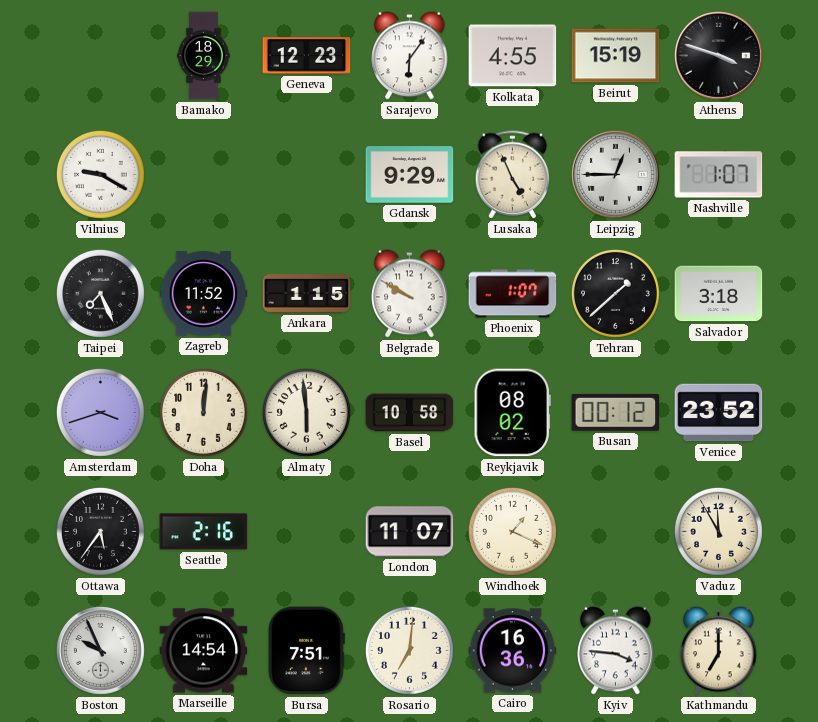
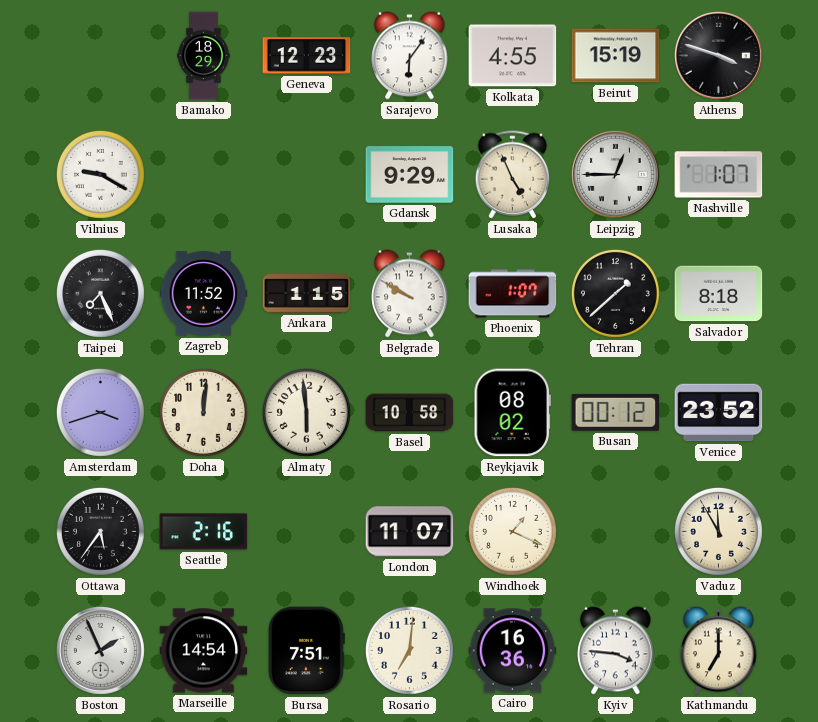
Salvador: 3:18 -> 8:18 (719, 294)
Boston: 9:56 -> 1:56 (100, 650)
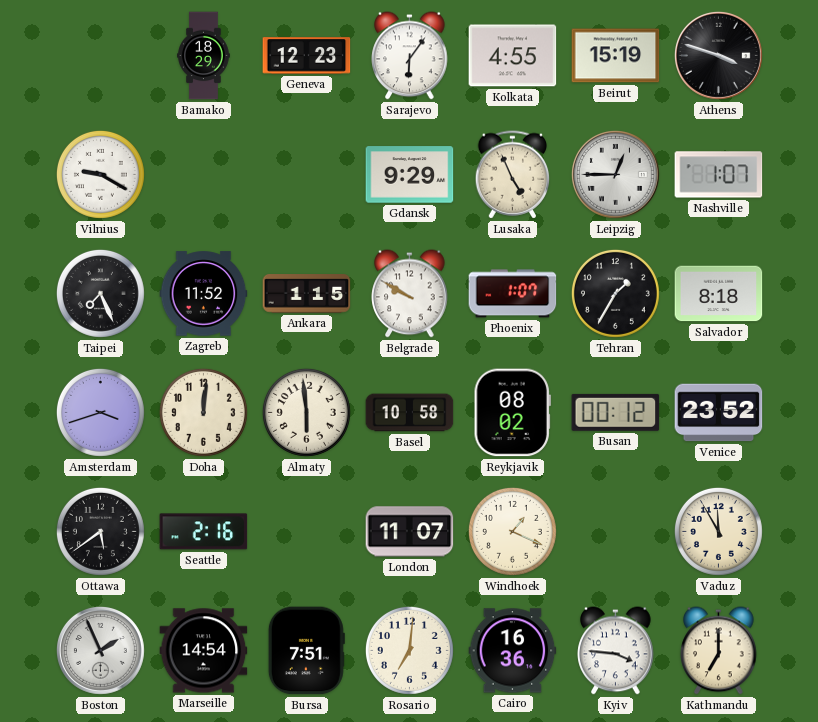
Tehran: 1:38 -> 1:35 (615, 293)
Ottawa: 5:36 -> 5:39 (100, 531)
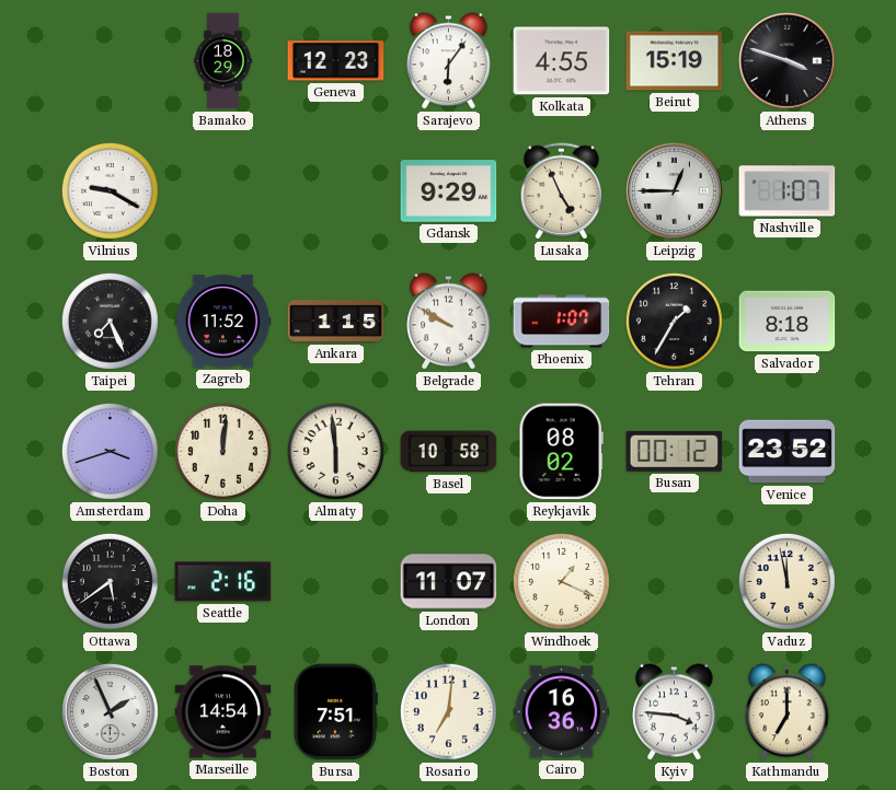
Vaduz: 11:55 -> 11:58 (786, 581)
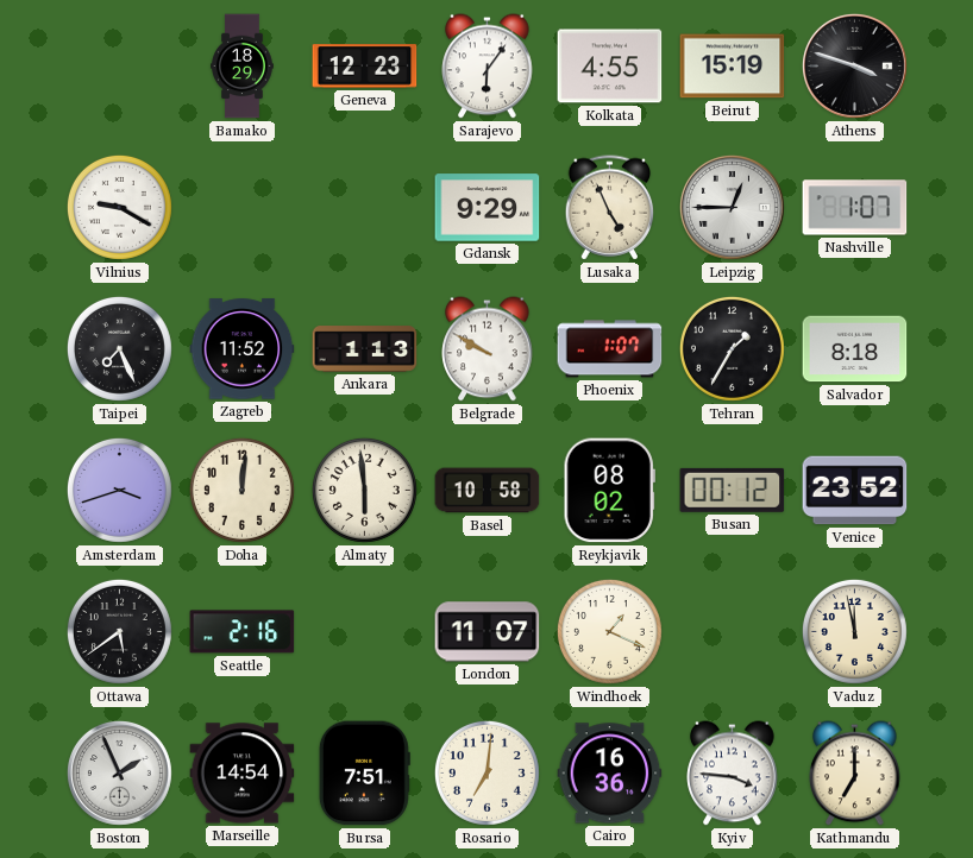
Ankara: 1:15 -> 1:13 (365, 349)
